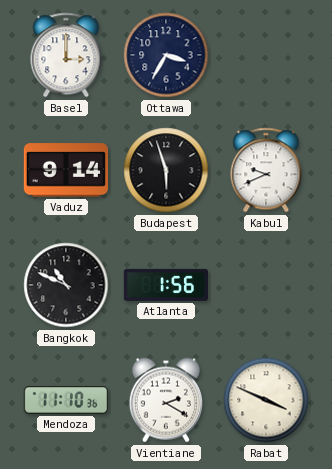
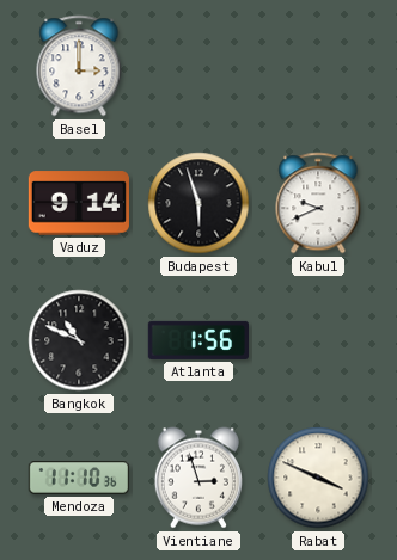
Ottawa: 3:35 -> none (166, 55)
Vientiane: 2:20 -> 2:57 (198, 478)
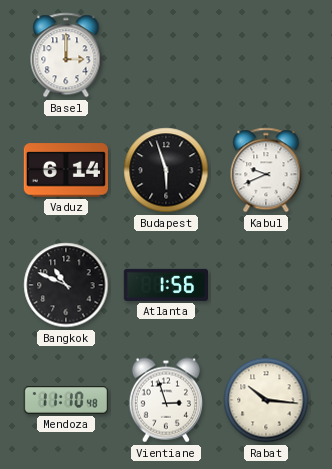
Vaduz: 9:14 -> 6:14 (66, 170)
Mendoza: 11:10:36 -> 11:10:48 (66, 400)
Rabat: 3:49 -> 10:16 (266, 400)
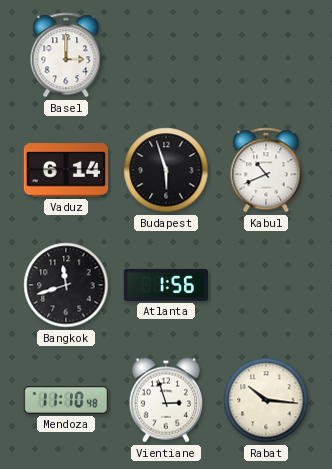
Kabul: 9:41 -> 10:41 (266, 170)
Bangkok: 10:49 -> 11:42 (66, 285)
